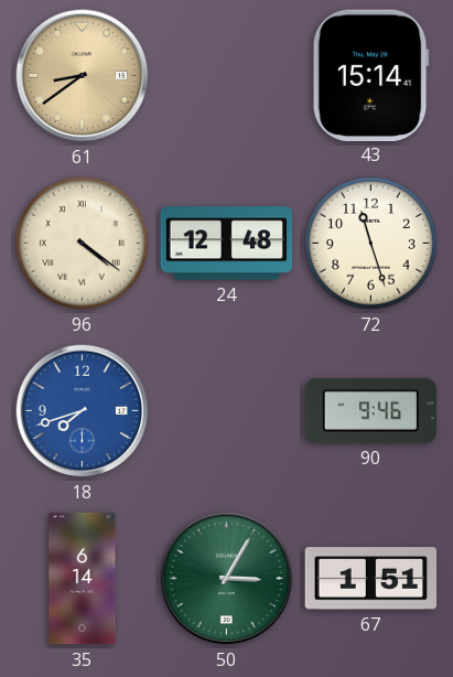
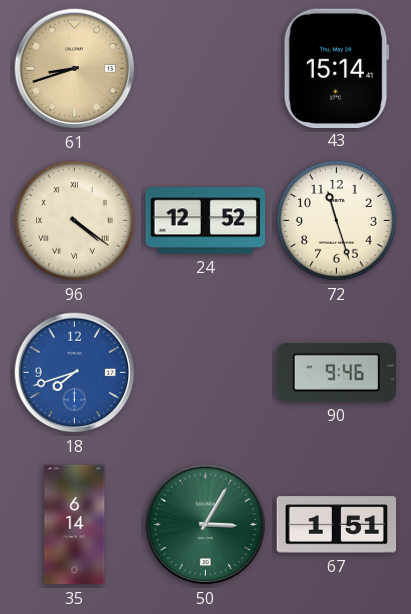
61: 8:39 -> 8:42 (75, 69)
24: 12:48 -> 12:52 (206, 221)
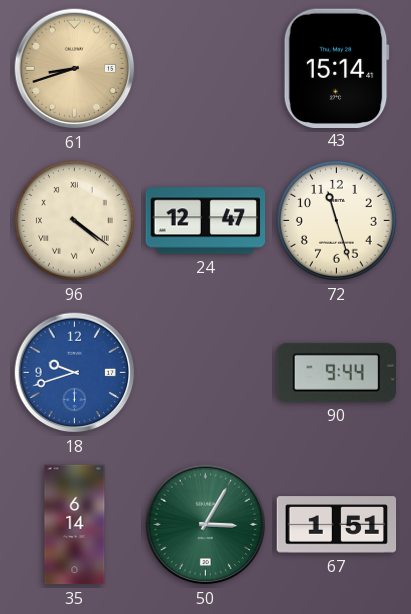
24: 12:52 -> 12:47 (206, 221)
18: 7:42 -> 9:42 (75, 373)
90: 9:46 -> 9:44 (336, 372)
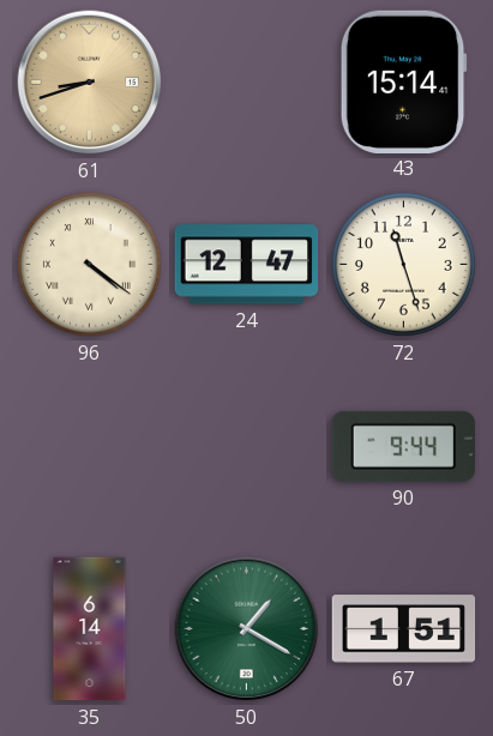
18: 9:42 -> none (75, 373)
50: 3:05 -> 1:20 (247, 629)
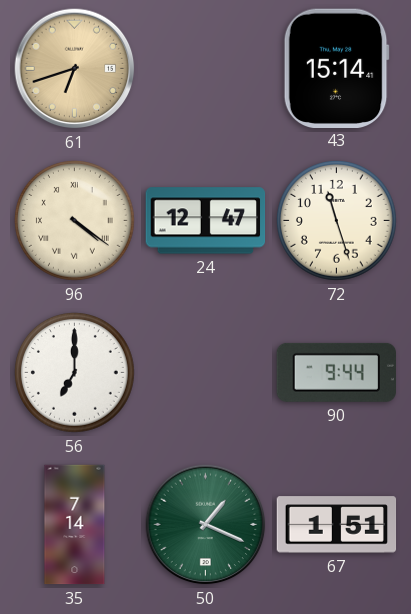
61: 8:42 -> 6:42 (75, 69)
56: none -> 7:00 (75, 373)
35: 6:14 -> 7:14 (75, 525)
50: 1:20 -> 1:19 (206, 525)
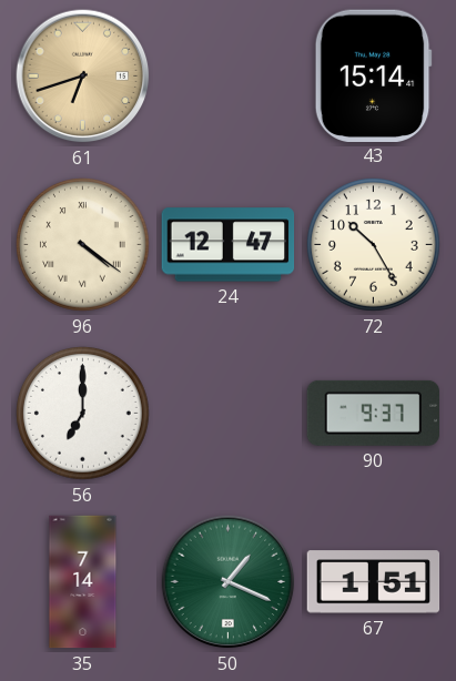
72: 11:27 -> 10:25 (374, 245)
90: 9:44 -> 9:37 (373, 413)
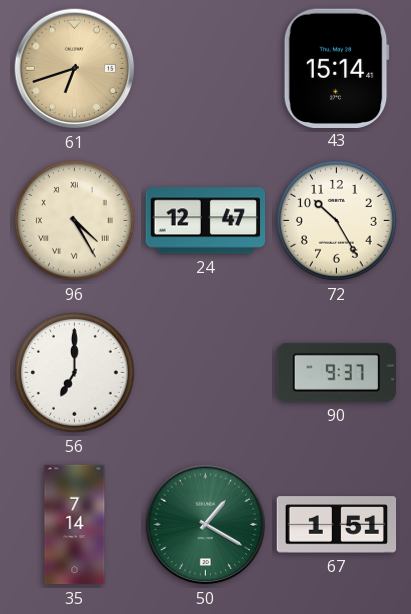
96: 4:21 -> 4:25 (75, 221)
50: 1:19 -> 1:20 (206, 525)
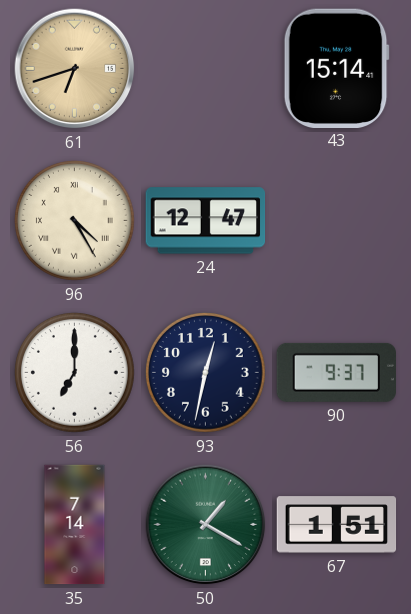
72: 10:25 -> none (337, 221)
93: none -> 12:32 (206, 373)
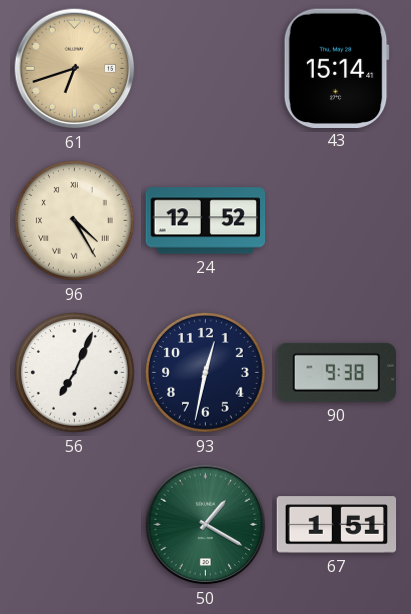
24: 12:47 -> 12:52 (206, 221)
56: 7:00 -> 7:04 (75, 373)
90: 9:37 -> 9:38 (336, 372)
35: 7:14 -> none (75, 525)
